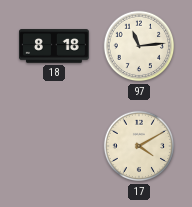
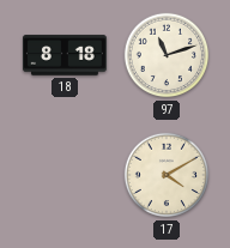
97: 11:14 -> 11:12 (167, 55)
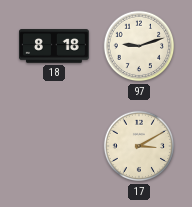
97: 11:12 -> 9:12 (139, 46)
17: 4:10 -> 3:10 (139, 146)
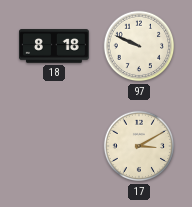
97: 9:12 -> 9:49 (139, 46)
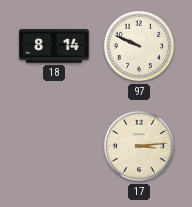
18: 8:18 -> 8:14 (55, 46)
17: 3:10 -> 3:14 (139, 146)
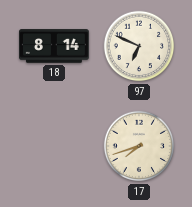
97: 9:49 -> 6:49 (139, 46)
17: 3:14 -> 7:42 (139, 146)
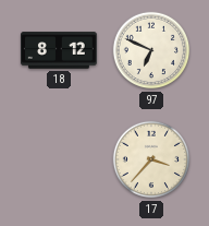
18: 8:14 -> 8:12 (60, 50)
17: 7:42 -> 3:37 (151, 159)
